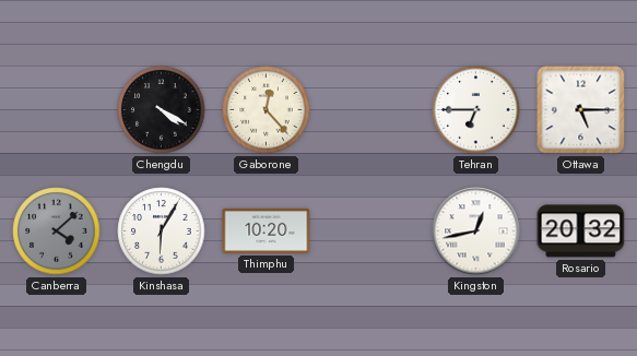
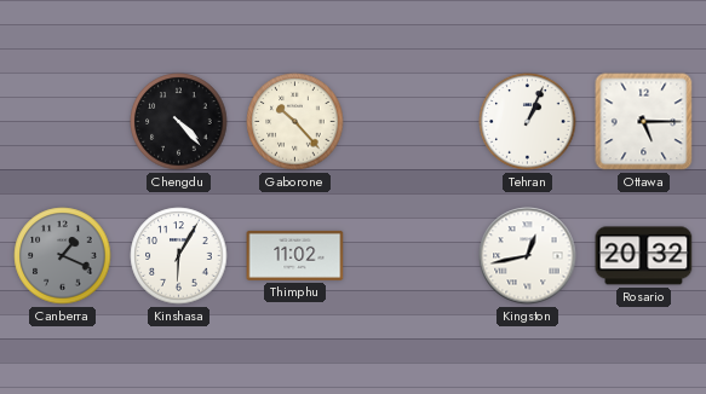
Chengdu: 4:20 -> 4:23 (179, 122)
Gaborone: 12:23 -> 10:23 (295, 122)
Tehran: 6:45 -> 1:04 (528, 122)
Canberra: 4:08 -> 1:19 (63, 256)
Thimphu: 10:20 -> 11:02 (295, 255)
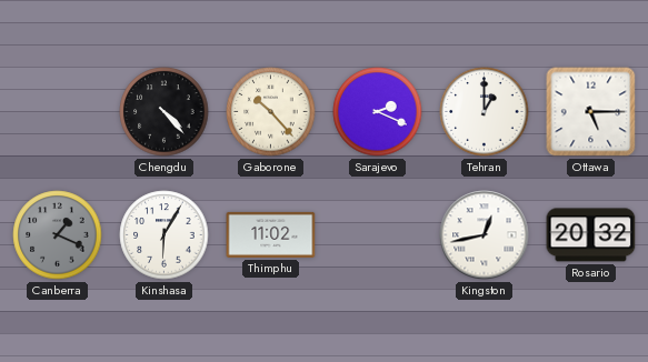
Sarajevo: none -> 2:19 (378, 112)
Tehran: 1:04 -> 1:00 (485, 112)
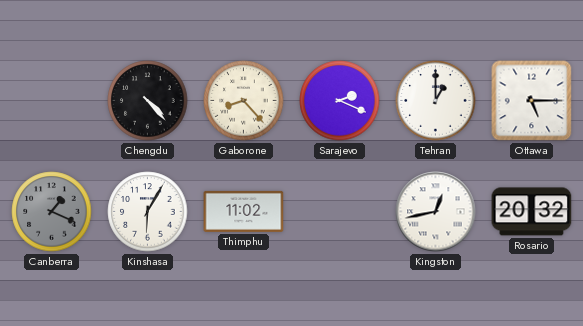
Gaborone: 10:23 -> 8:23 (244, 101)
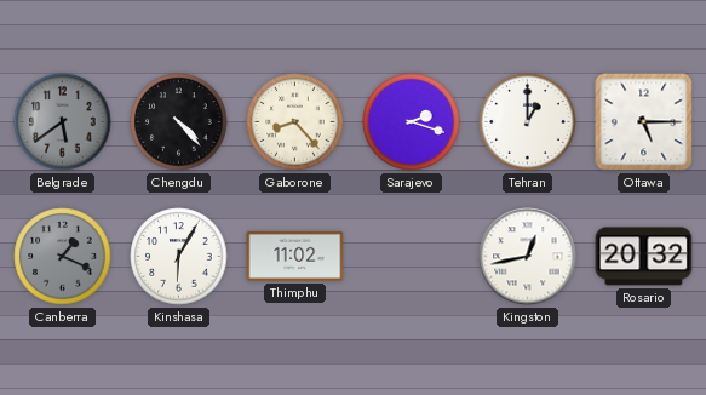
Belgrade: none -> 5:39 (63, 122)
Sarajevo: 2:19 -> 2:18 (412, 122)
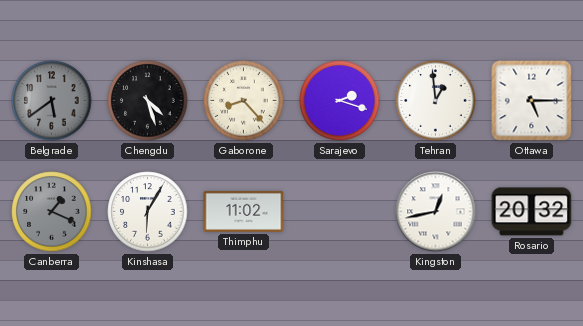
Chengdu: 4:23 -> 4:27 (148, 101)
Tehran: 1:00 -> 12:59 (436, 101)
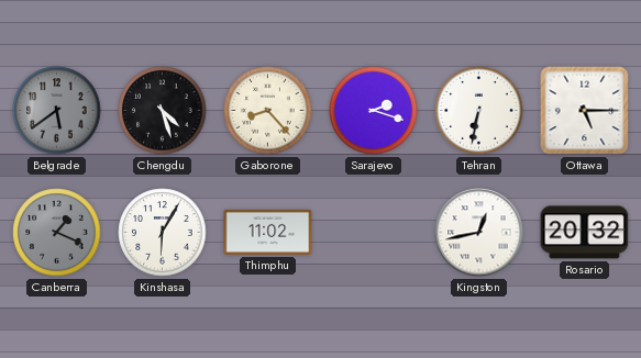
Tehran: 12:59 -> 6:32 (479, 111)
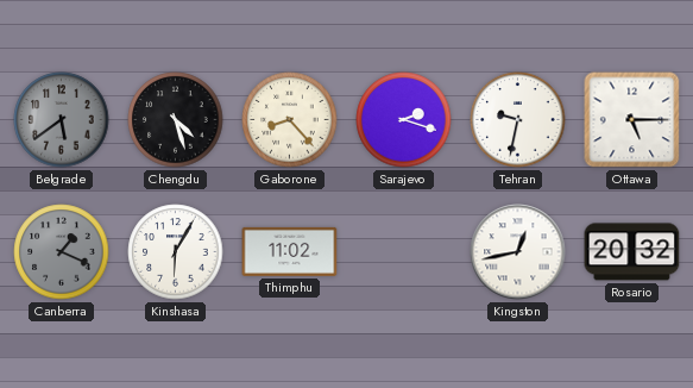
Tehran: 6:32 -> 9:32 (518, 120)
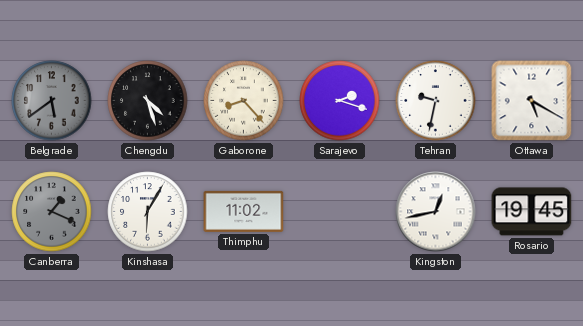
Ottawa: 5:15 -> 5:20 (532, 101)
Rosario: 20:32 -> 19:45 (532, 212)
